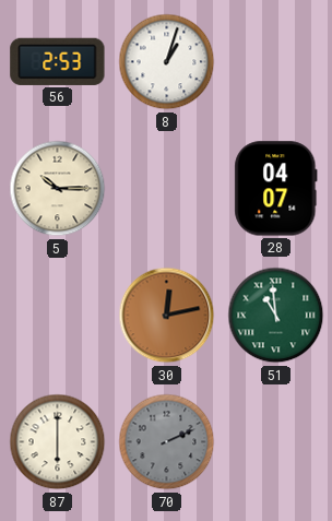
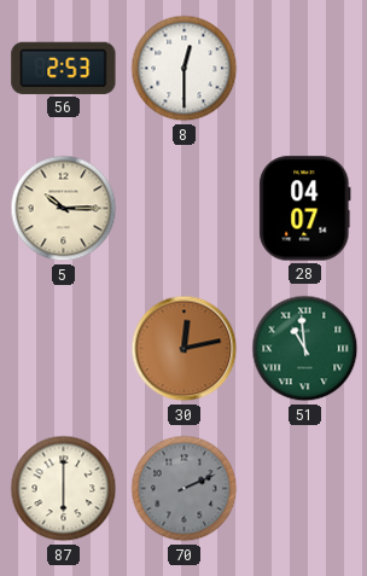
8: 1:03 -> 12:30 (185, 69)
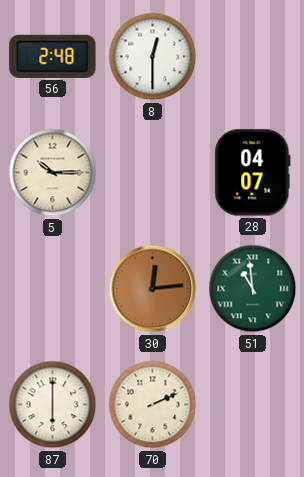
56: 2:53 -> 2:48 (53, 56)
30: 12:13 -> 12:14 (153, 289)
70 dial: grey -> cream (153, 405)
